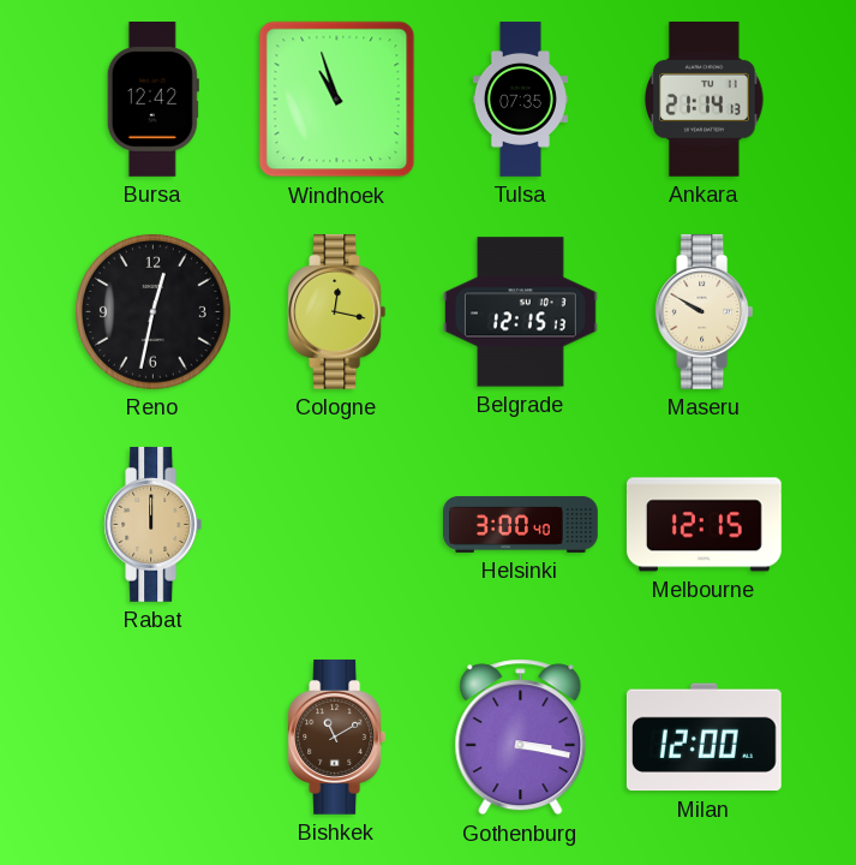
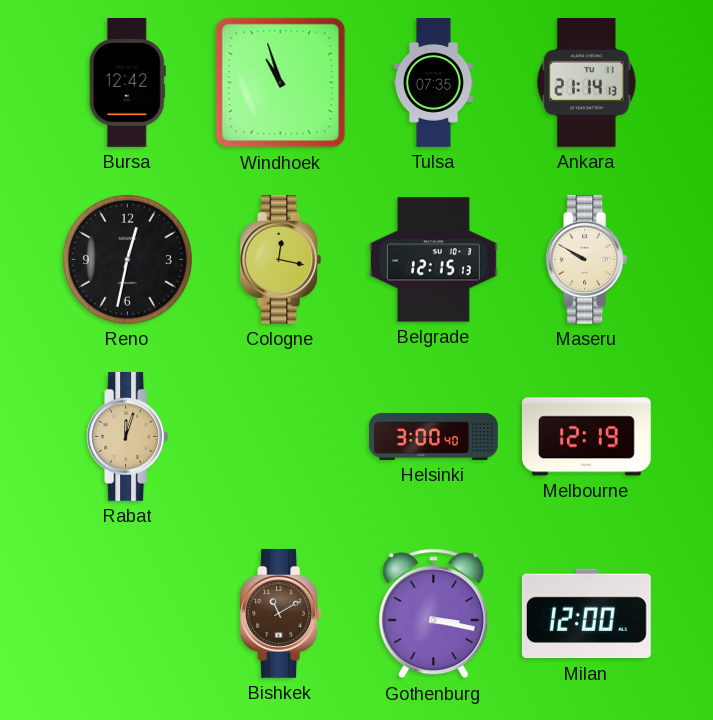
Rabat: 12:00 -> 12:03 (128, 437)
Melbourne: 12:15 -> 12:19 (586, 437)
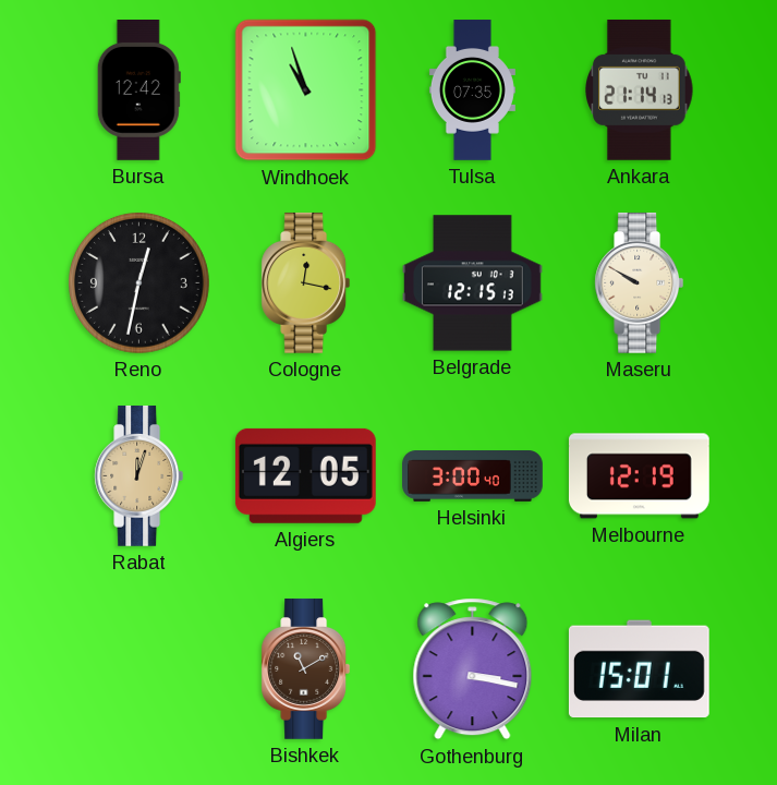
Algiers: none -> 12:05 (305, 475)
Milan: 12:00 -> 15:01 (639, 669)
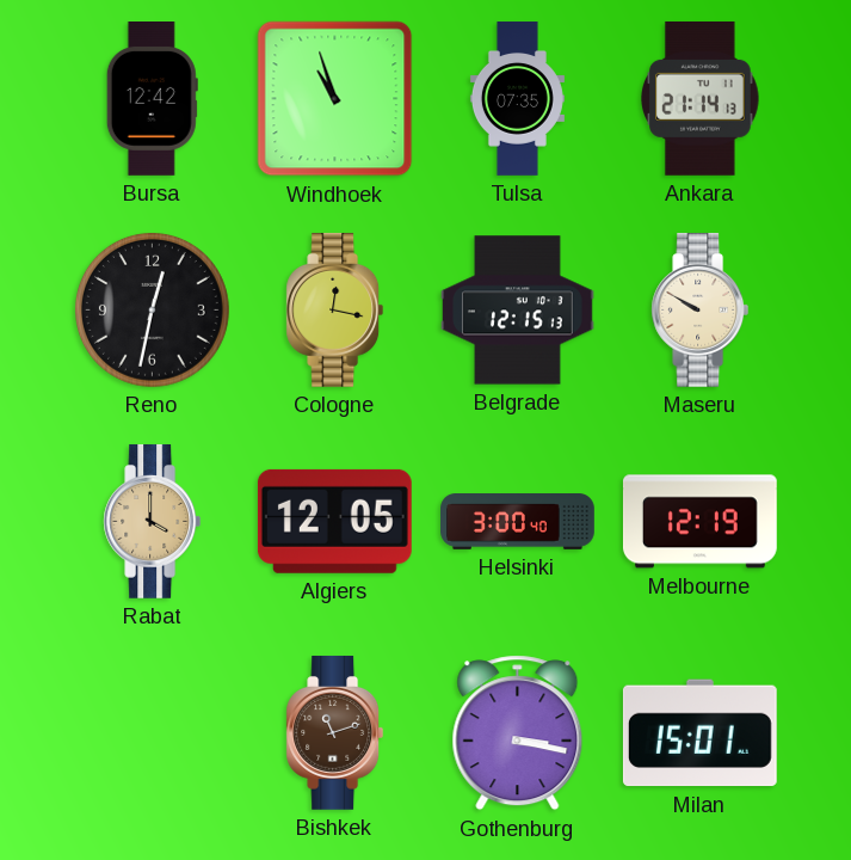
Rabat: 12:03 -> 4:00 (153, 522)
Bishkek: 11:10 -> 11:12 (335, 733)
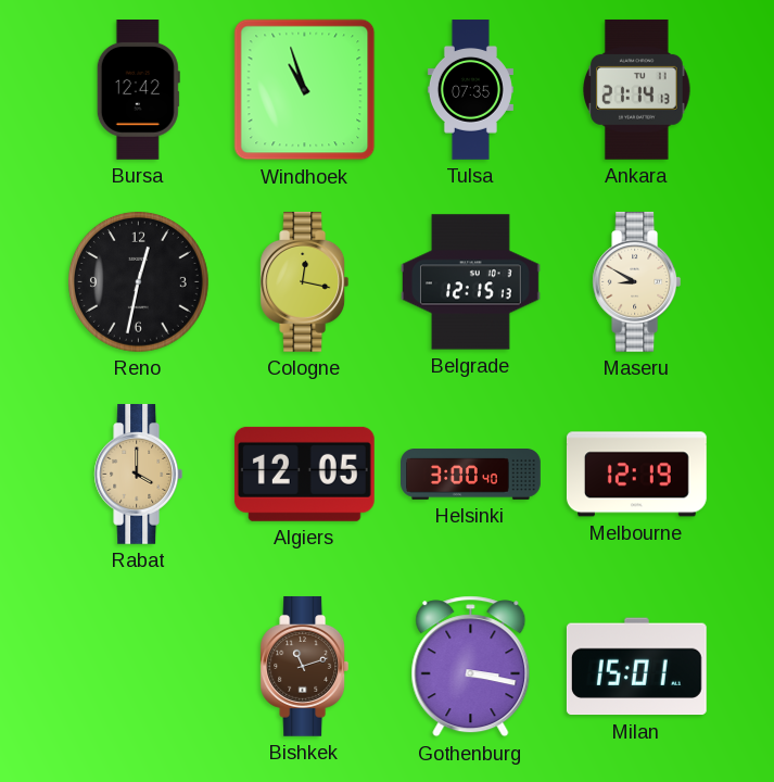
Maseru: 9:50 -> 8:50 (637, 282)
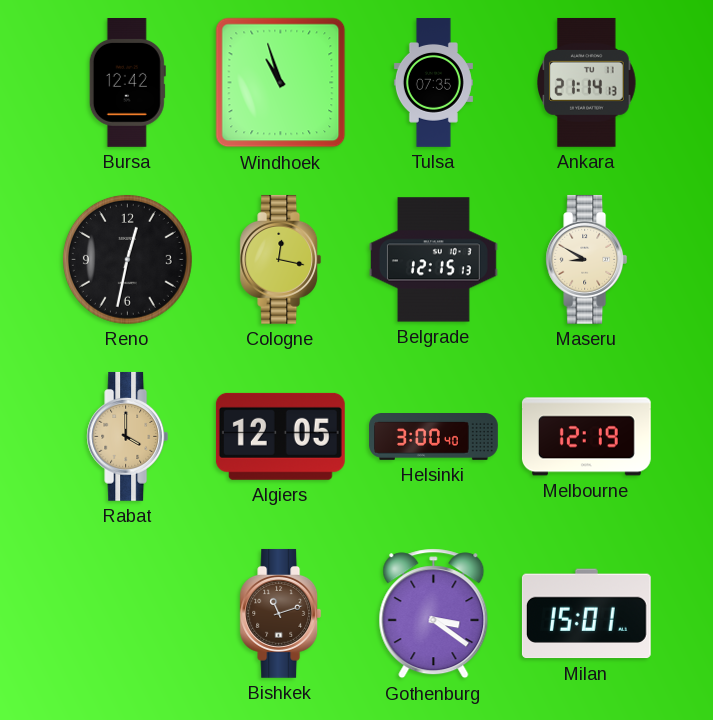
Gothenburg: 3:17 -> 3:21 (434, 614)
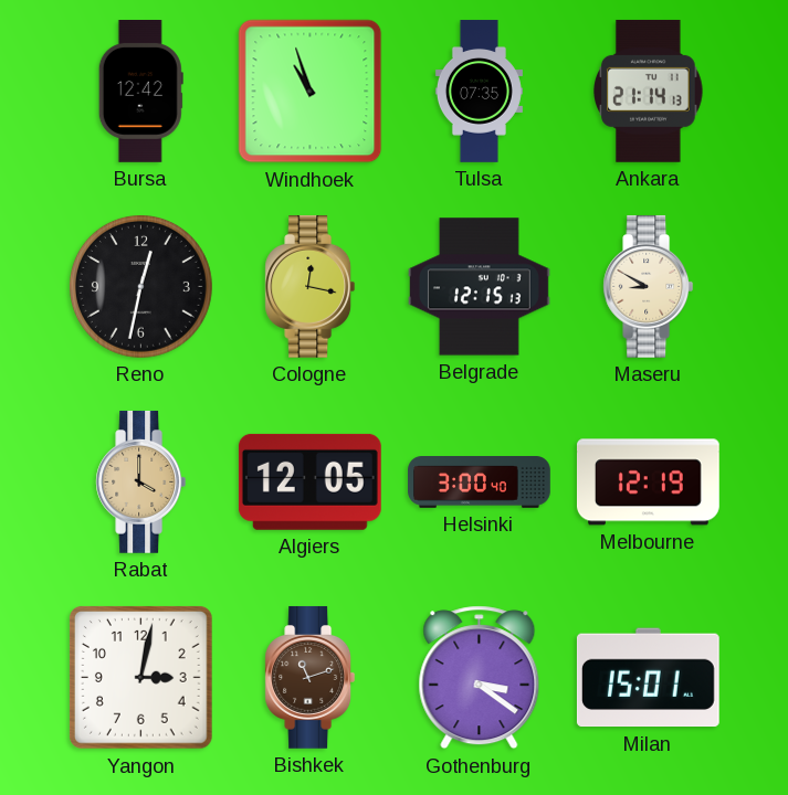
Yangon: none -> 3:02 (140, 677)
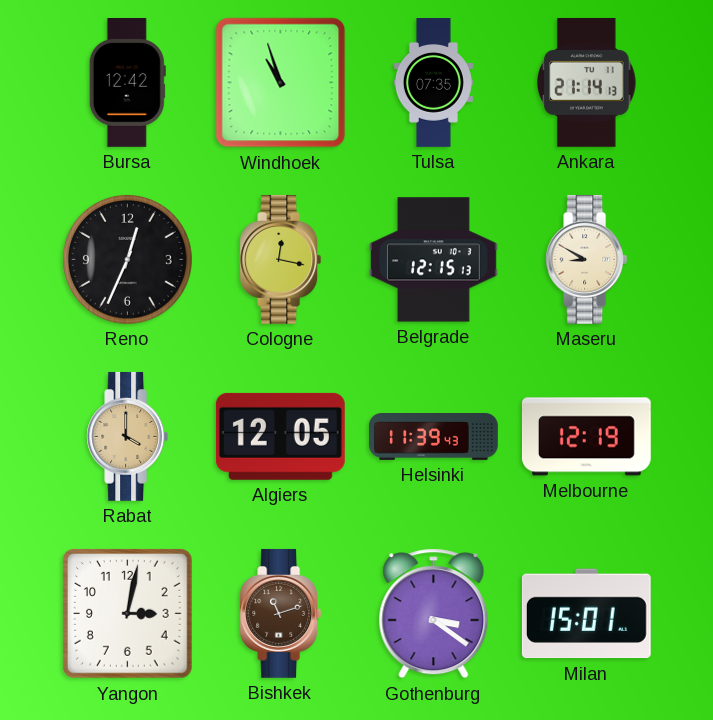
Reno: 12:32 -> 12:34 (127, 259)
Helsinki: 3:00 -> 11:39 (434, 437)
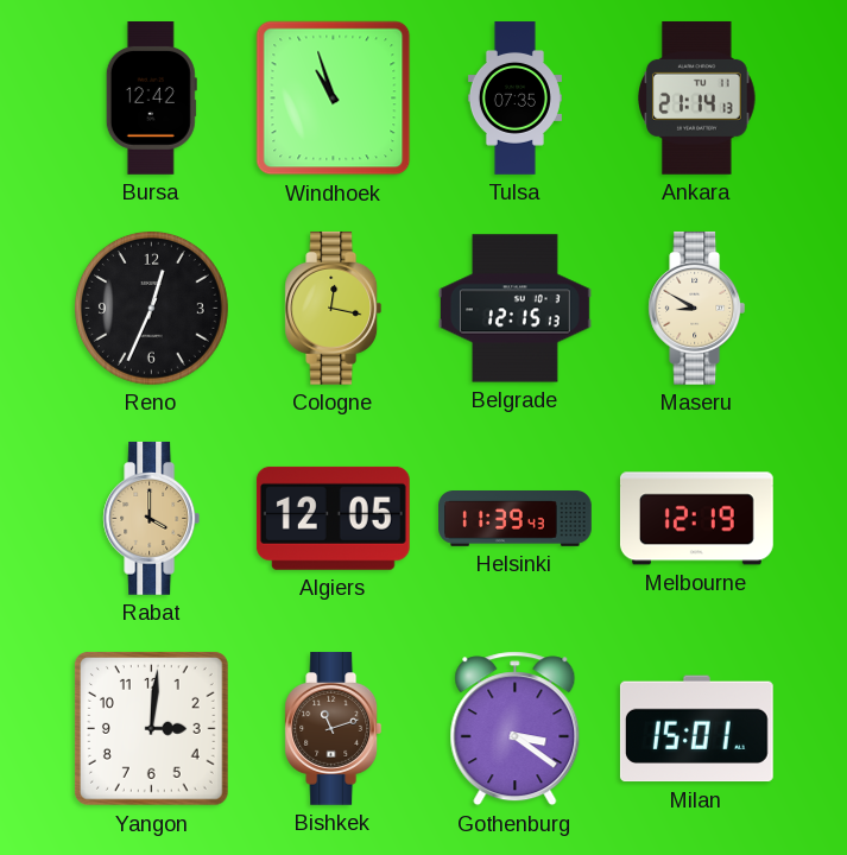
Yangon: 3:02 -> 3:01 (151, 728)
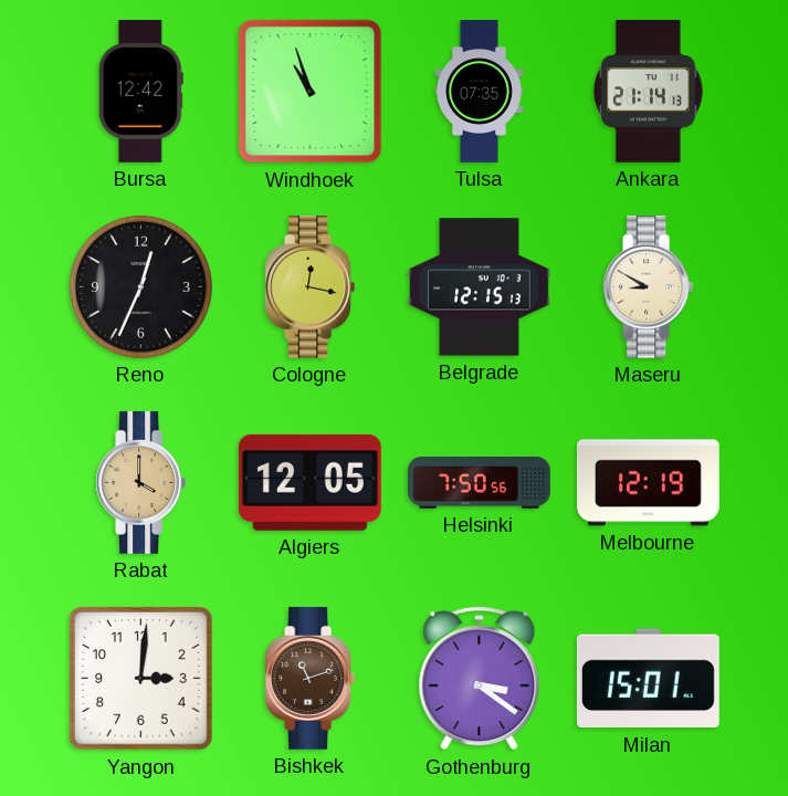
Helsinki: 11:39 -> 7:50 (480, 483)
